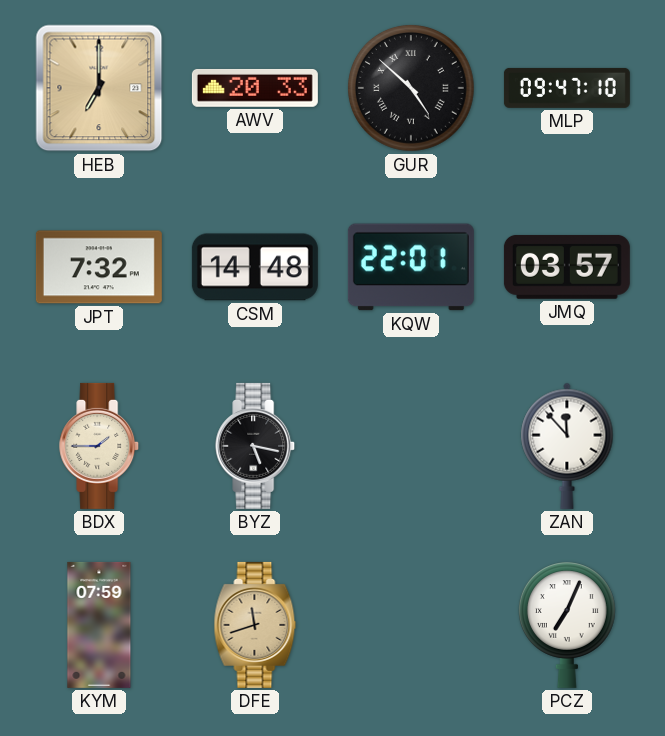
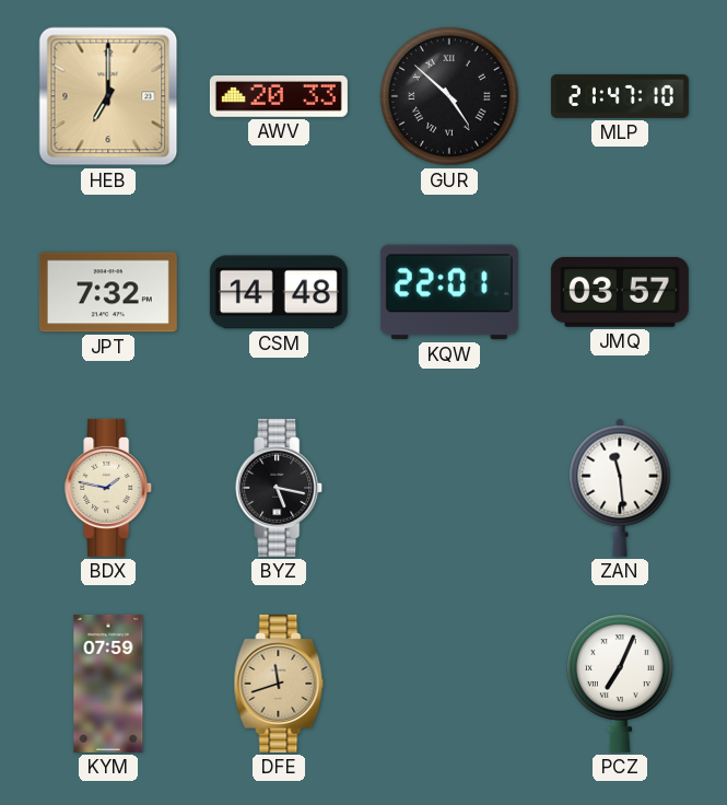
MLP: 09:47 -> 21:47 (620, 96)
BDX: 1:45 -> 1:47 (109, 488)
ZAN: 11:53 -> 11:29 (620, 488)
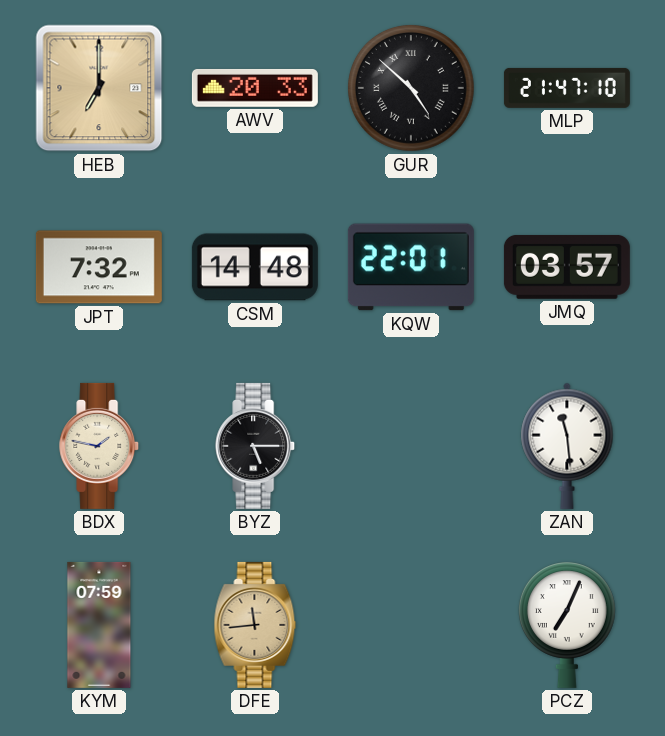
BYZ: 5:17 -> 5:15 (256, 446)
DFE: 11:42 -> 11:44 (255, 625)
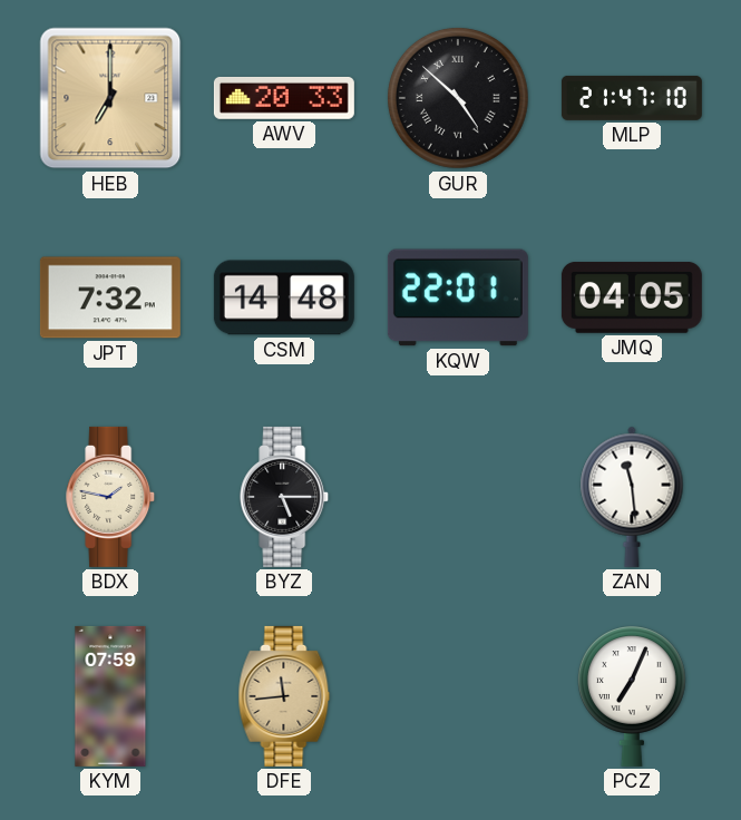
JMQ: 03:57 -> 04:05 (632, 297)
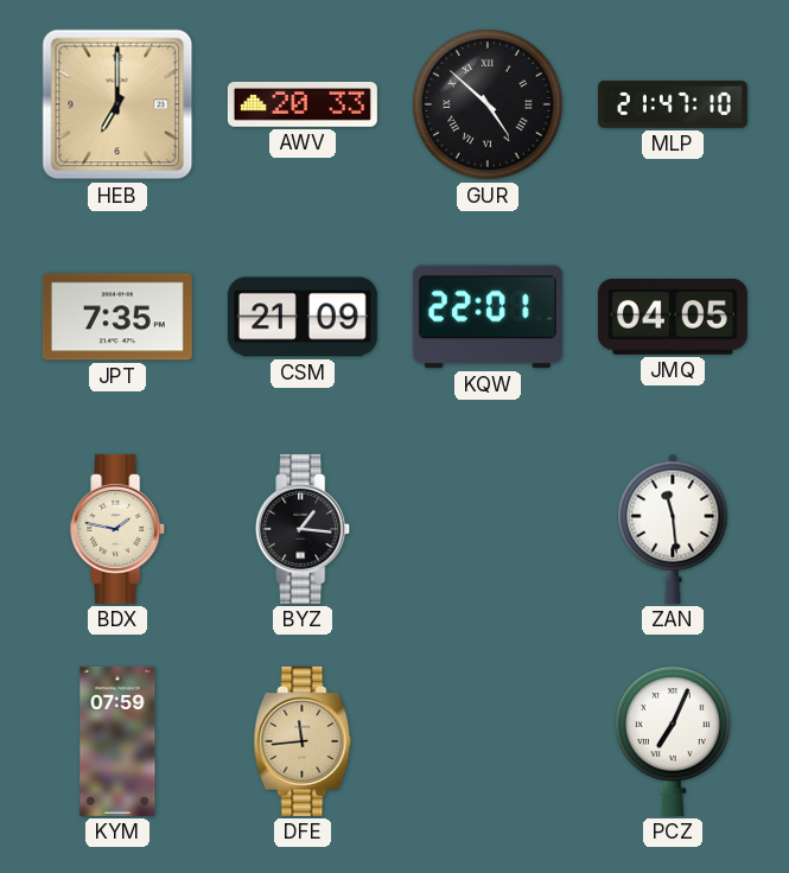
JPT: 7:32 -> 7:35 (117, 317)
CSM: 14:48 -> 21:09 (303, 317)
BYZ: 5:15 -> 1:16 (304, 529)
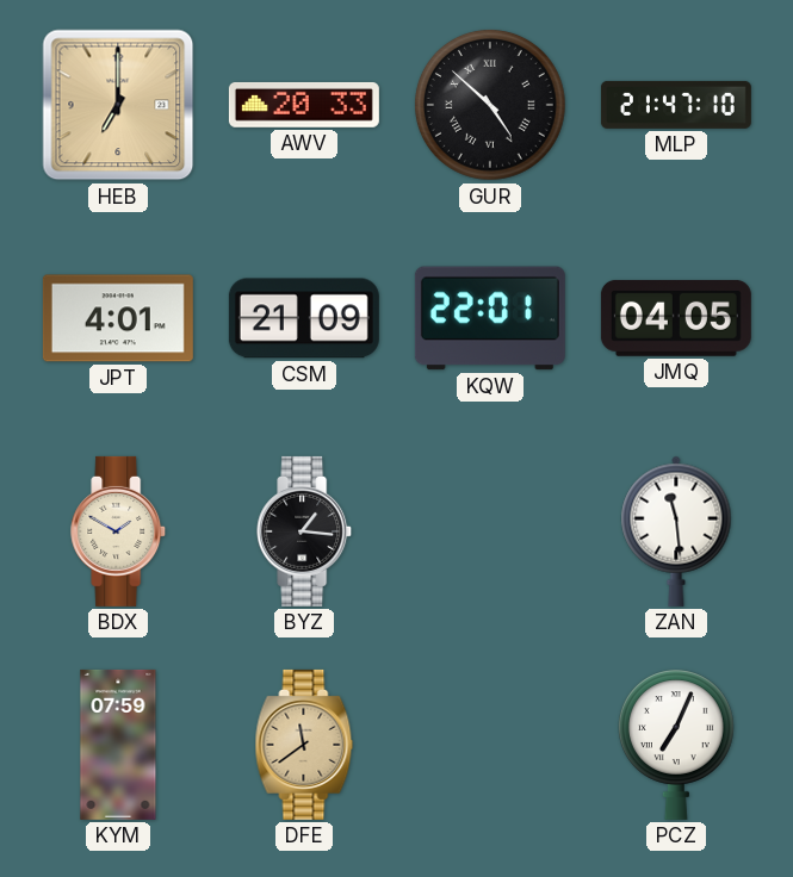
JPT: 7:35 -> 4:01 (118, 318)
BDX: 1:47 -> 1:50 (119, 531)
DFE: 11:44 -> 11:39 (304, 745)
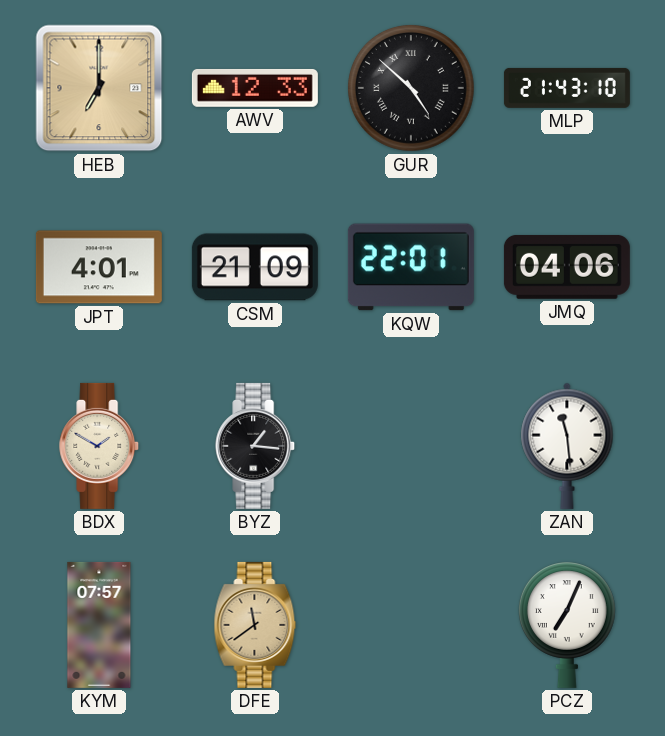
AWV: 20:33 -> 12:33 (255, 88)
MLP: 21:47 -> 21:43 (567, 88)
JMQ: 04:05 -> 04:06 (567, 267)
KYM: 07:59 -> 07:57 (99, 625)
